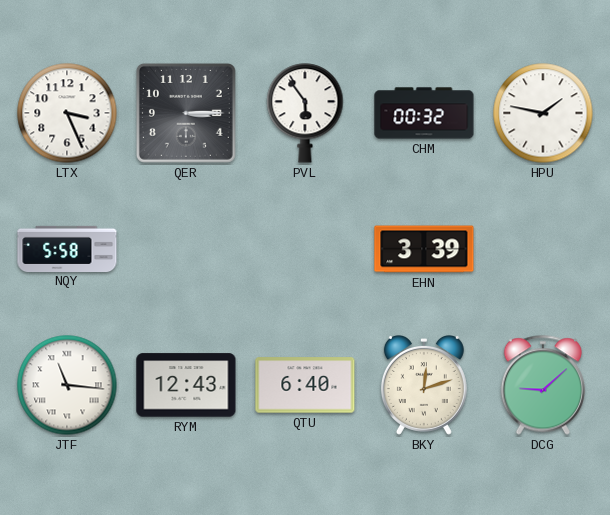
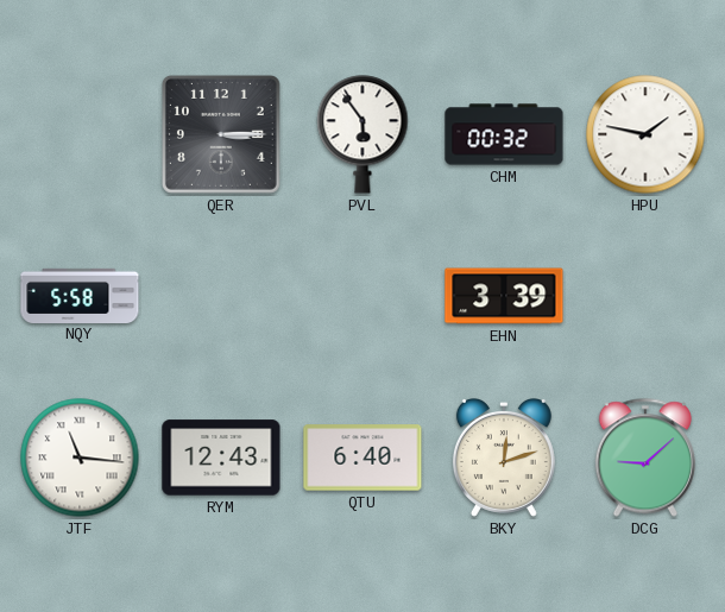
LTX: 3:26 -> none (67, 113)
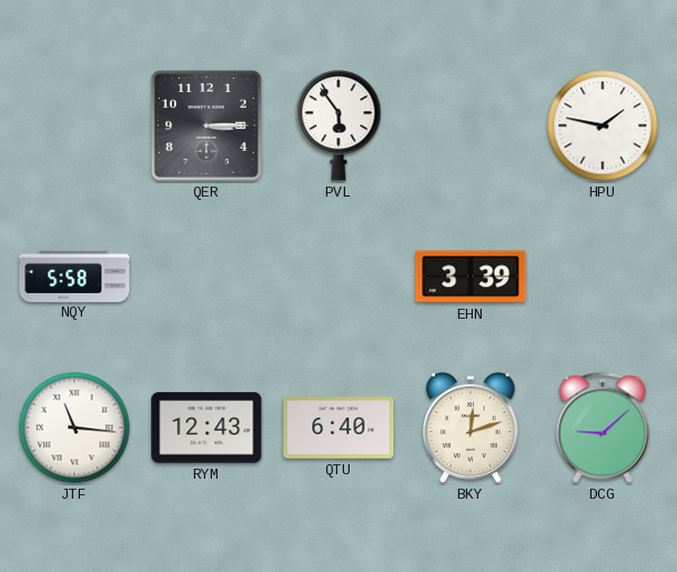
CHM: 00:32 -> none (504, 134)
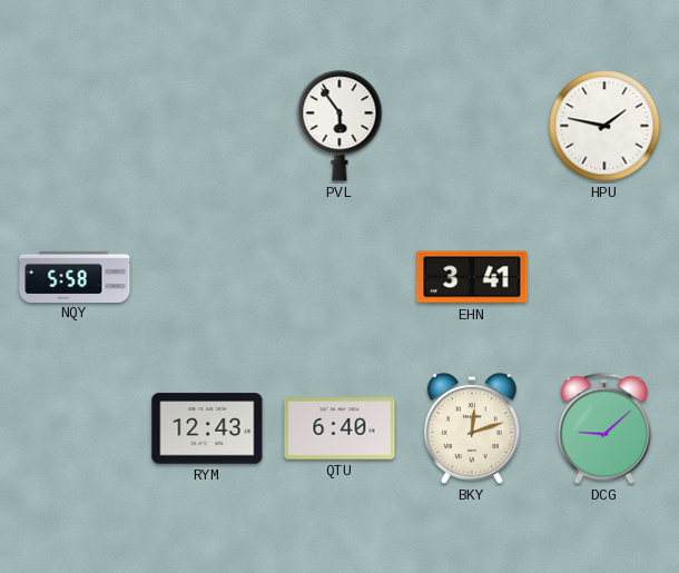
QER: 3:15 -> none (206, 126)
EHN: 3:39 -> 3:41 (472, 277)
JTF: 11:16 -> none (74, 428)
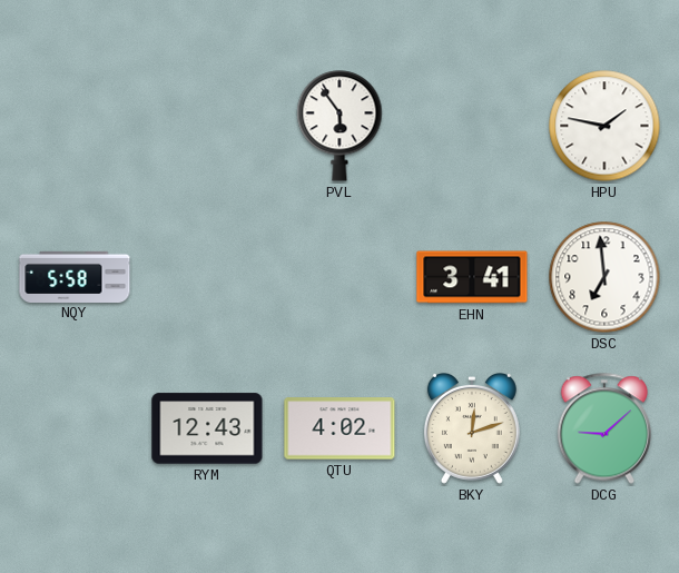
DSC: none -> 6:59 (604, 277)
QTU: 6:40 -> 4:02 (339, 428)
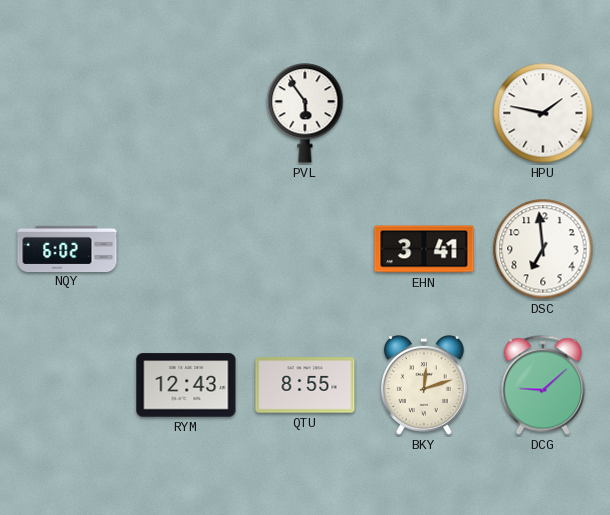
NQY: 5:58 -> 6:02 (67, 248)
QTU: 4:02 -> 8:55 (305, 385)
